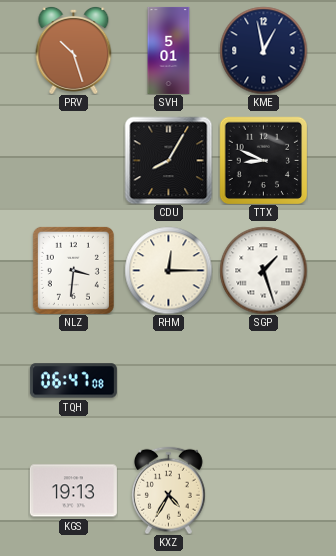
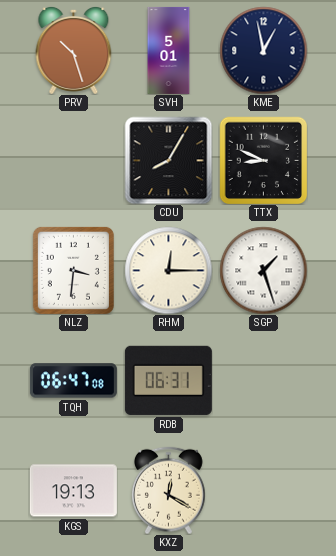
RDB: none -> 06:31 (168, 380)
KXZ: 4:35 -> 12:20 (168, 490)
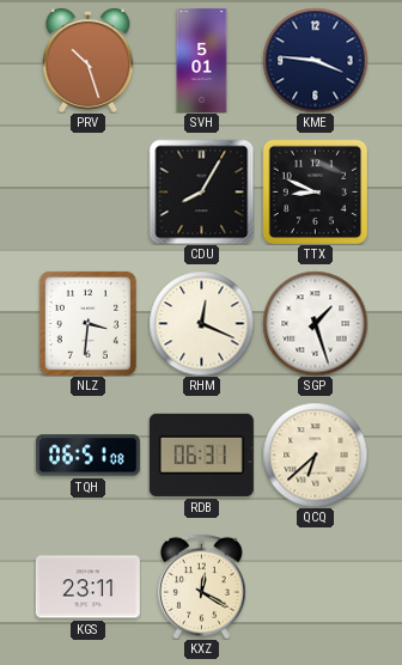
KME: 12:58 -> 3:46 (315, 60)
RHM: 12:15 -> 12:19 (201, 323)
TQH: 06:47 -> 06:51 (87, 456)
QCQ: none -> 6:38 (315, 454)
KGS: 19:13 -> 23:11 (87, 587)
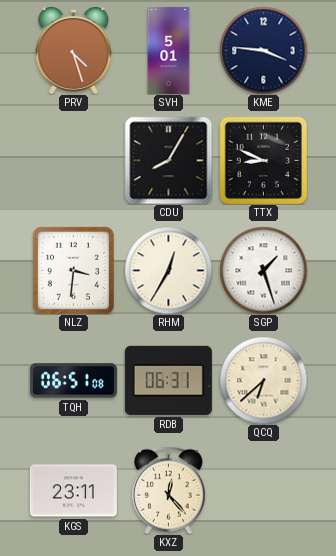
PRV: 10:27 -> 4:27 (74, 50)
RHM: 12:19 -> 12:35 (168, 270)
KXZ: 12:20 -> 12:23 (168, 490)
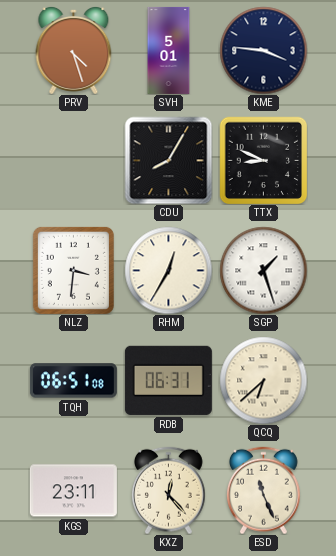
ESD: none -> 11:26 (263, 490)
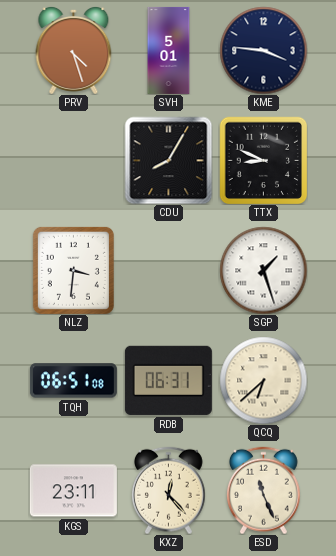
RHM: 12:35 -> none (168, 270)
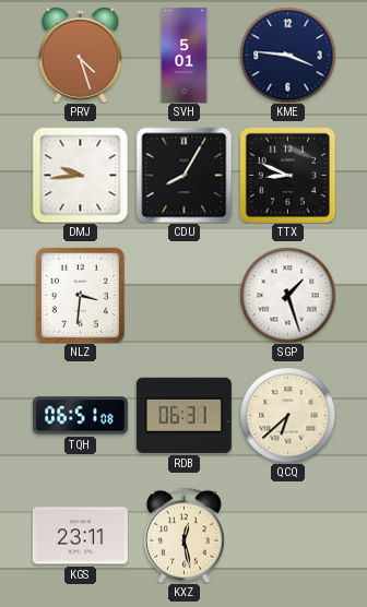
DMJ: none -> 9:44 (80, 175)
KXZ: 12:23 -> 12:28 (183, 535)
ESD: 11:26 -> none (263, 490)
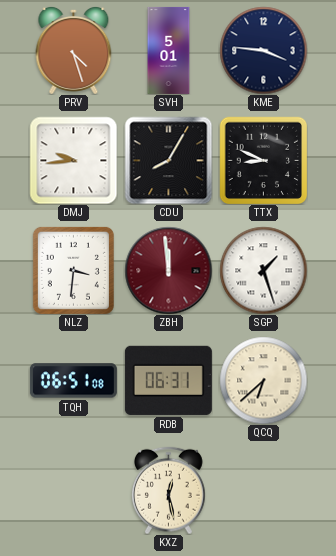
ZBH: none -> 11:59 (168, 270)
KGS: 23:11 -> none (80, 536)
